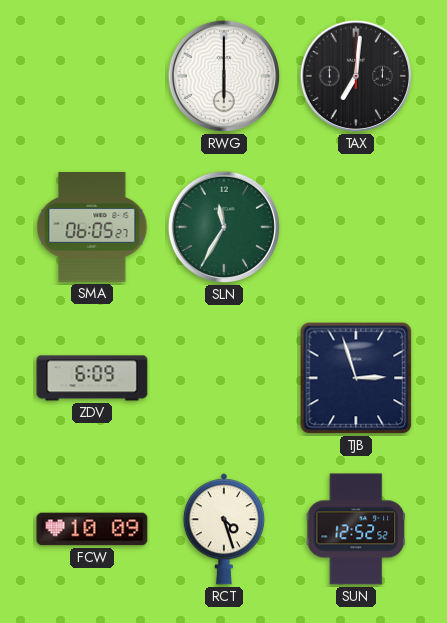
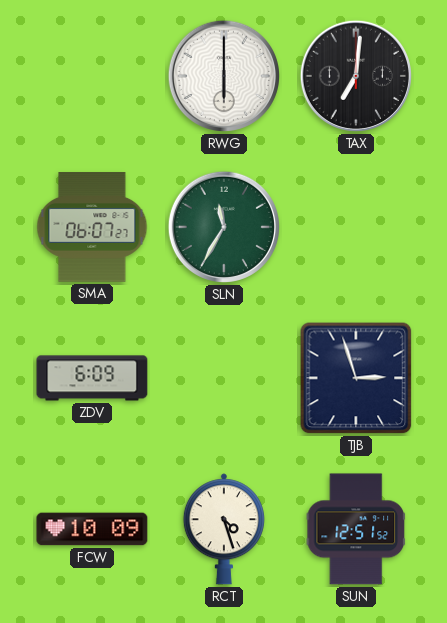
SMA: 06:05 -> 06:07 (92, 227)
SUN: 12:52 -> 12:51 (356, 529)
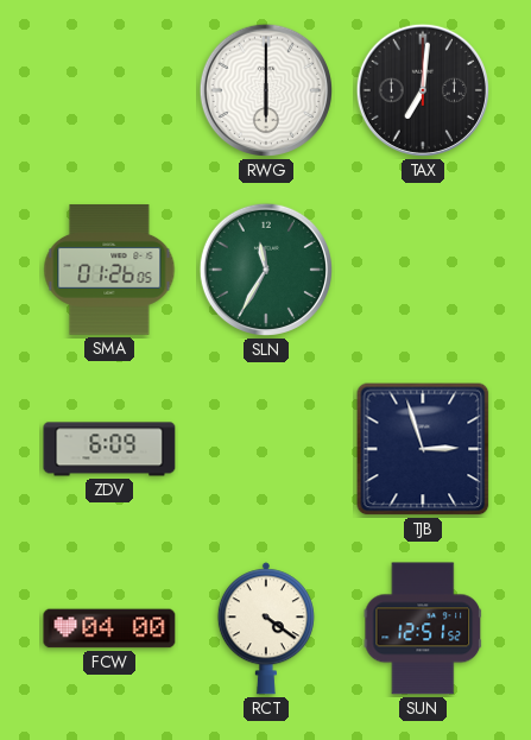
SMA: 06:07 -> 01:26 (109, 270)
FCW: 10:09 -> 04:00 (109, 628)
RCT: 4:27 -> 4:21 (266, 628)
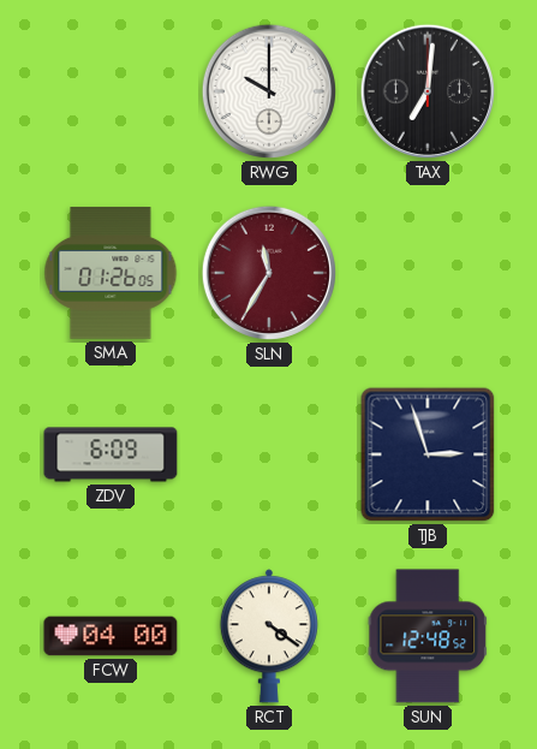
RWG: 6:00 -> 10:00 (269, 91)
SLN dial: green -> burgundy (269, 273)
SUN: 12:51 -> 12:48 (428, 636)
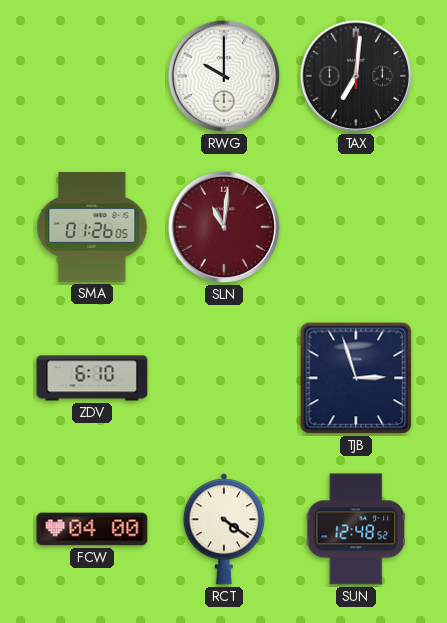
SLN: 11:35 -> 11:01 (224, 227)
ZDV: 6:09 -> 6:10 (92, 378)
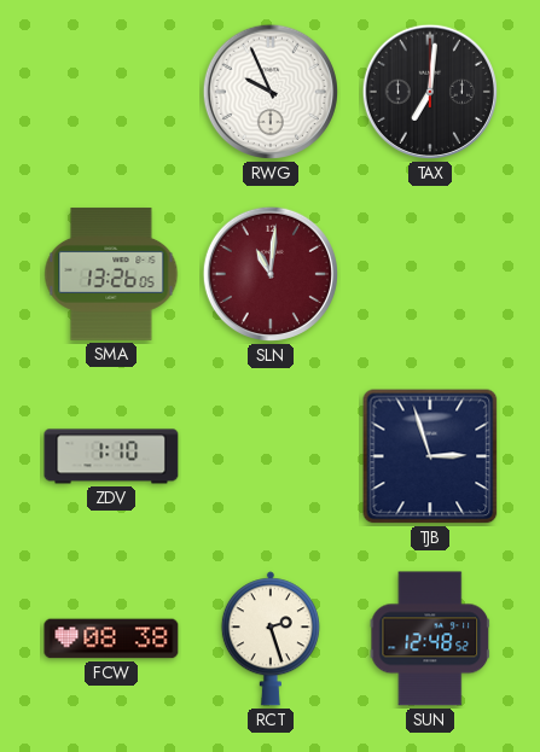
RWG: 10:00 -> 9:56 (271, 92)
SMA: 01:26 -> 13:26 (111, 274)
ZDV: 6:10 -> 1:10 (111, 456)
FCW: 04:00 -> 08:38 (111, 639)
RCT: 4:21 -> 2:27 (271, 639)
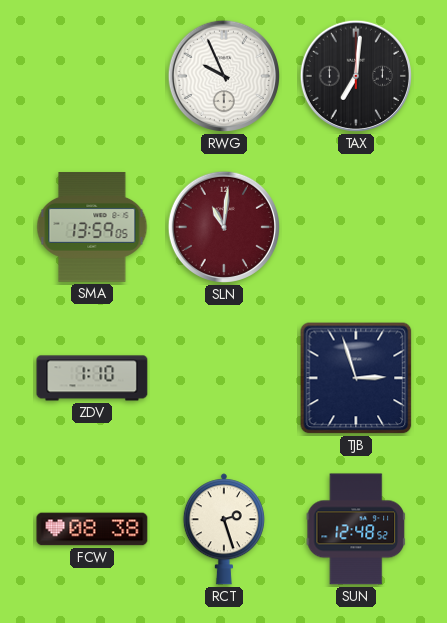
SMA: 13:26 -> 13:59 (92, 227)
